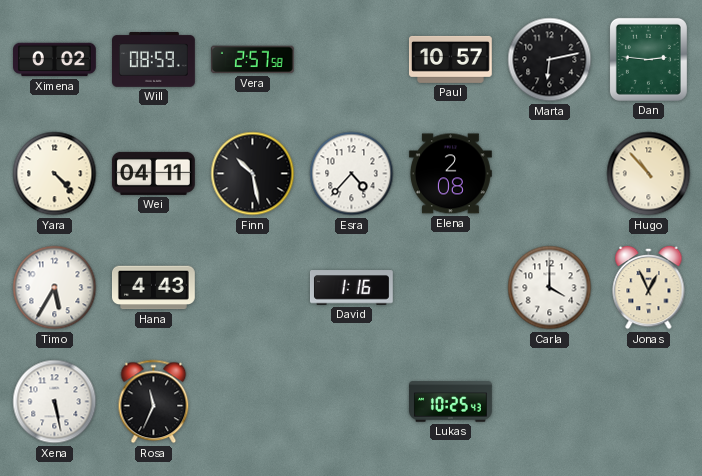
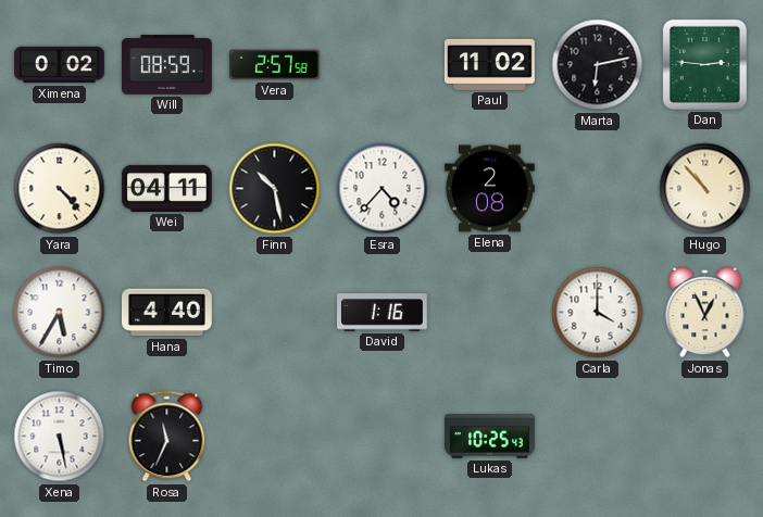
Paul: 10:57 -> 11:02 (489, 64)
Hana: 4:43 -> 4:40 (166, 313)
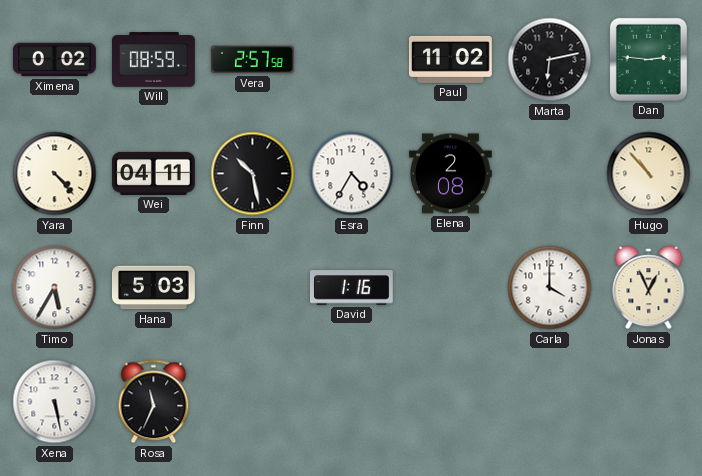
Esra: 4:37 -> 4:35 (352, 174)
Hana: 4:40 -> 5:03 (153, 288)
Lukas: 10:25 -> none (490, 437)
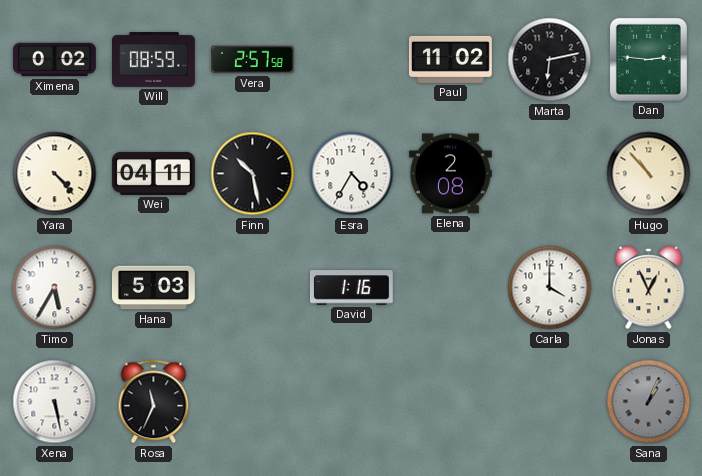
Sana: none -> 1:04 (649, 402)
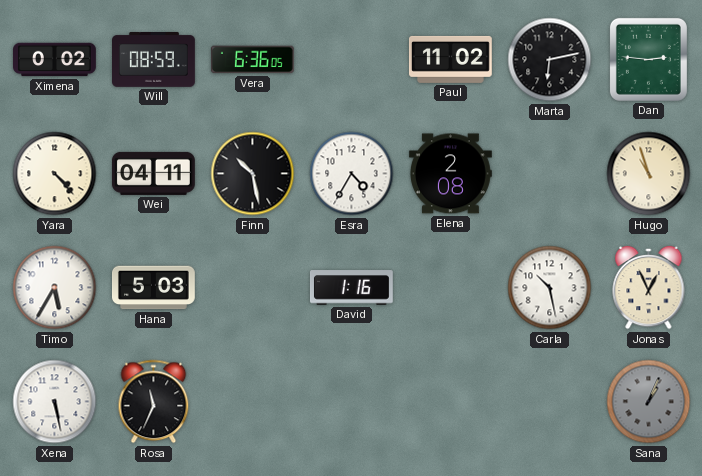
Vera: 2:57 -> 6:36 (252, 60)
Hugo: 10:53 -> 10:57 (649, 174)
Carla: 4:00 -> 10:28 (550, 288)
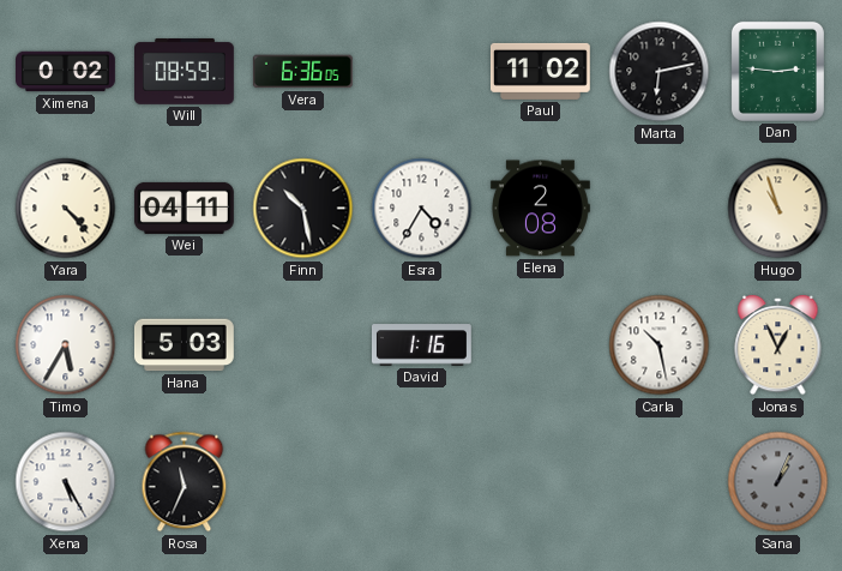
Xena: 5:28 -> 5:25 (66, 482)
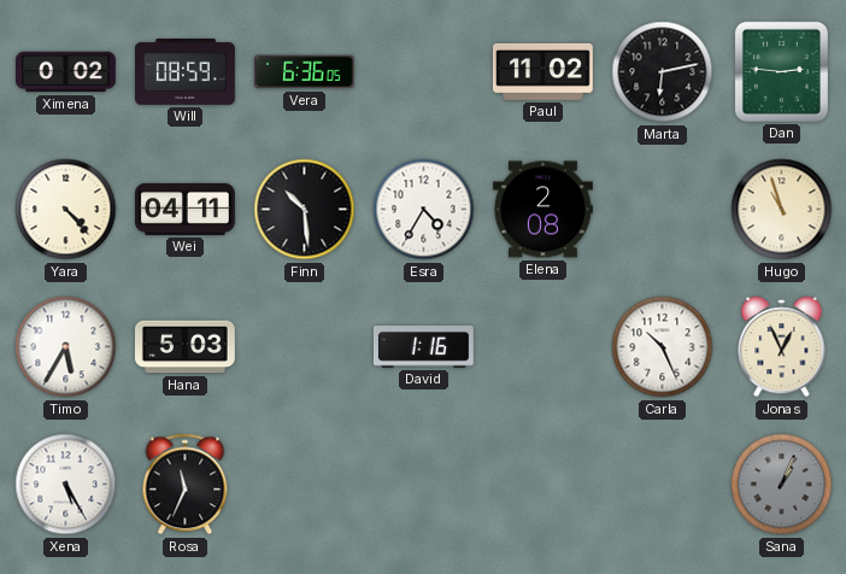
Finn: 10:28 -> 10:29 (305, 210)
Carla: 10:28 -> 10:26 (663, 347)
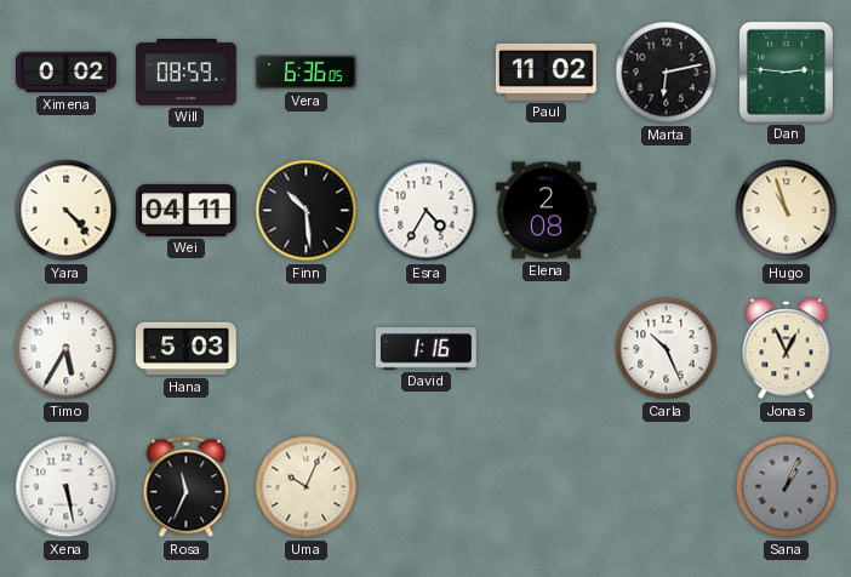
Xena: 5:25 -> 5:28 (67, 487)
Uma: none -> 10:04 (307, 487)
